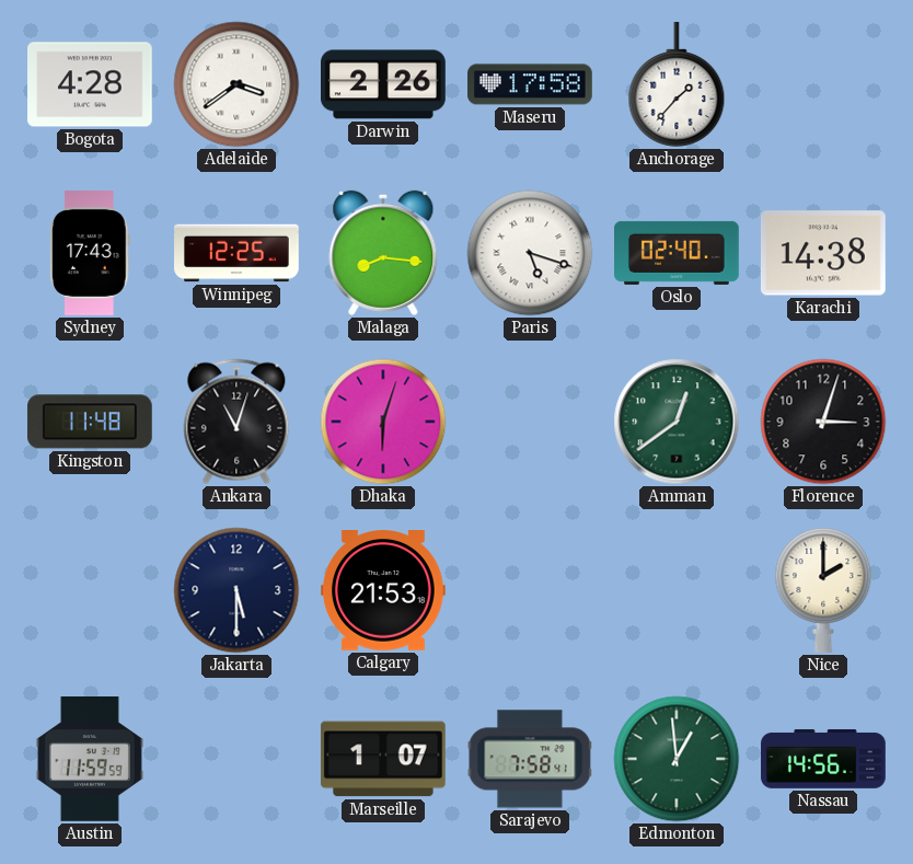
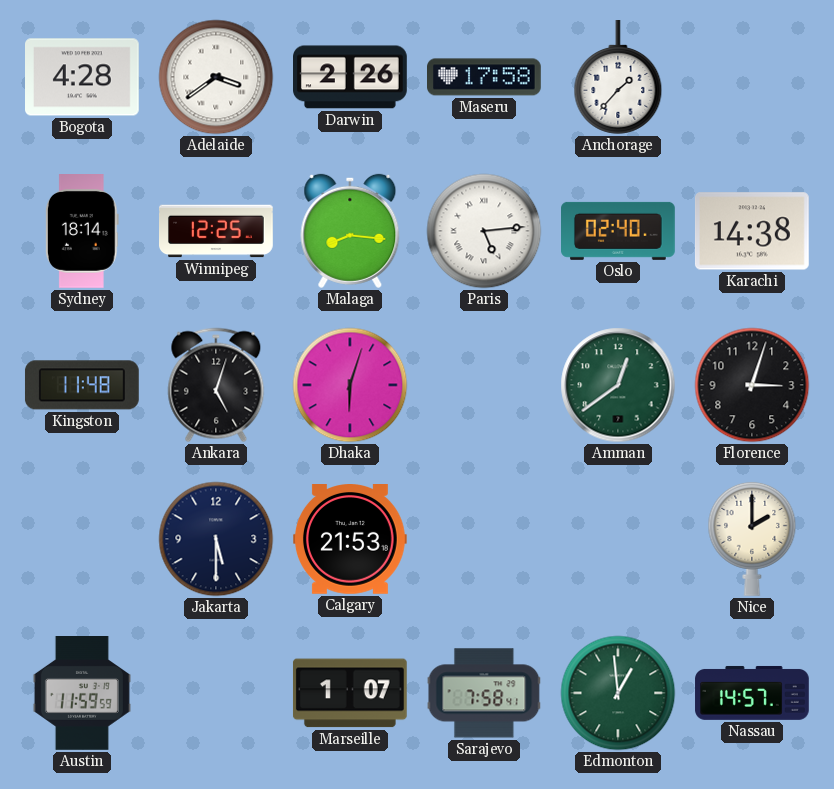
Sydney: 17:43 -> 18:14 (82, 232)
Paris: 5:18 -> 5:14 (484, 231)
Ankara: 11:03 -> 5:03 (216, 385)
Nassau: 14:56 -> 14:57 (752, 693)
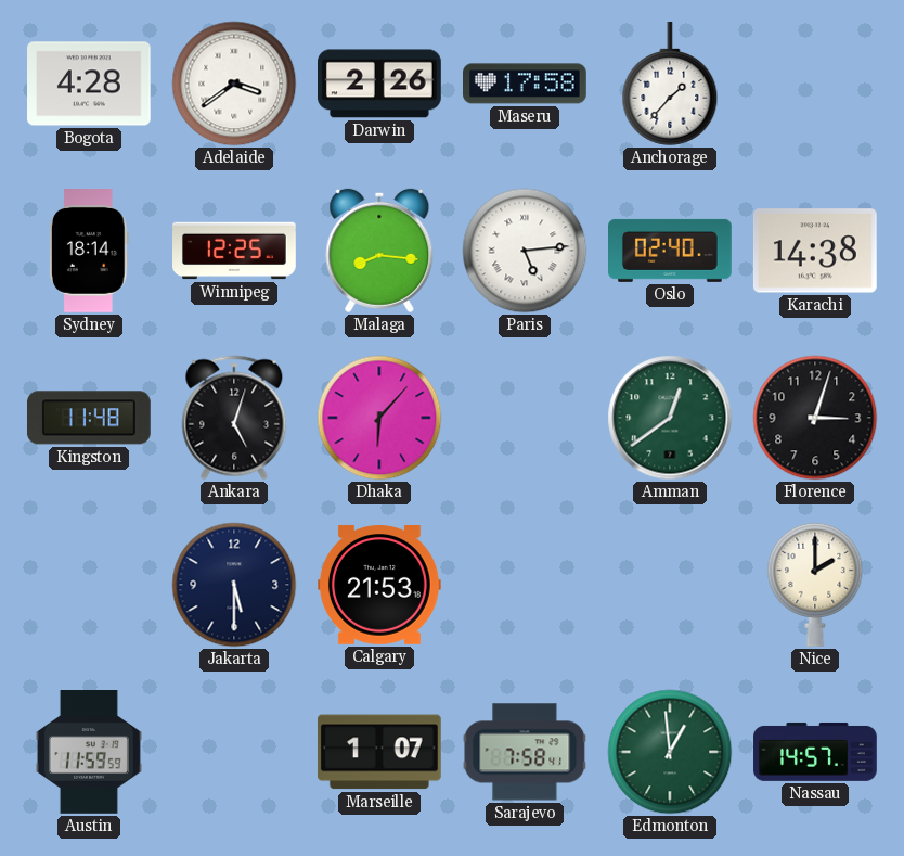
Dhaka: 6:03 -> 6:07 (379, 418)
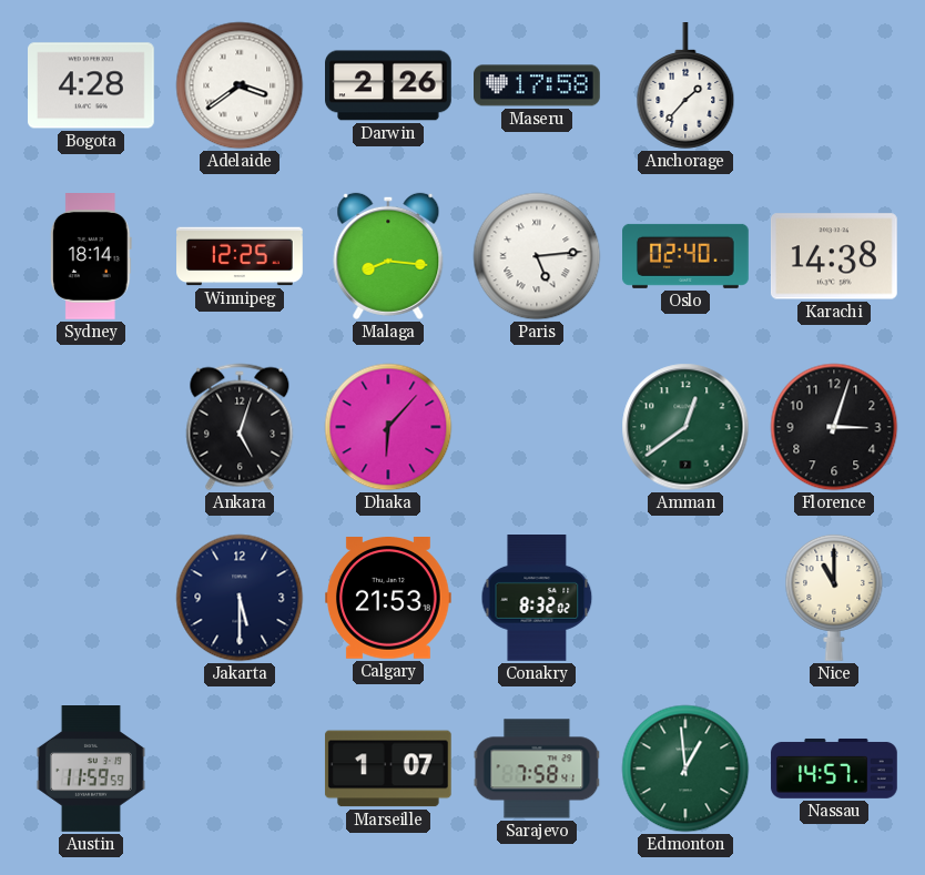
Kingston: 11:48 -> none (89, 418)
Conakry: none -> 8:32 (537, 599)
Nice: 2:00 -> 11:00 (834, 598)
